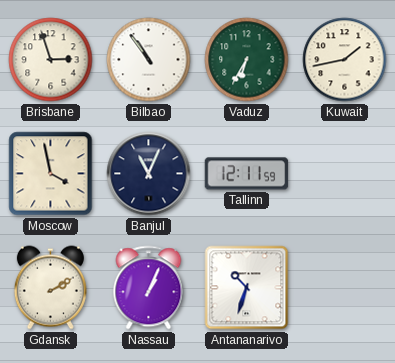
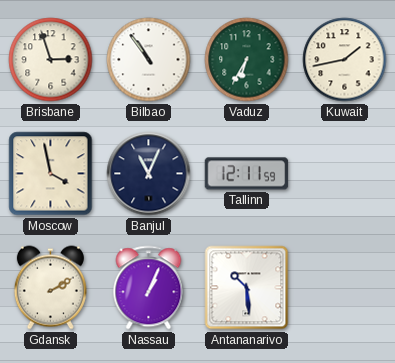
Antananarivo: 10:33 -> 10:29 (247, 288)
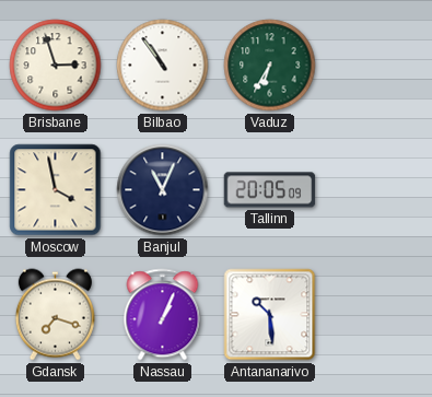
Kuwait: 1:43 -> none (345, 60)
Tallinn: 12:11 -> 20:05 (270, 190)
Gdansk: 2:10 -> 7:18 (55, 315)
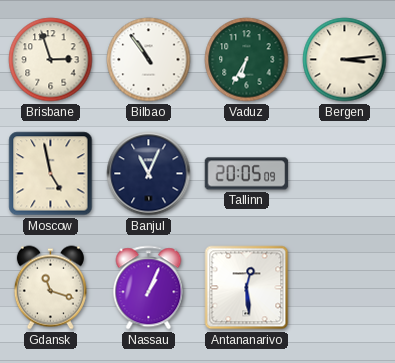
Bergen: none -> 3:14 (345, 60)
Moscow: 3:58 -> 4:58 (51, 174)
Gdansk: 7:18 -> 11:18 (50, 288)
Antananarivo: 10:29 -> 12:29 (247, 288)
